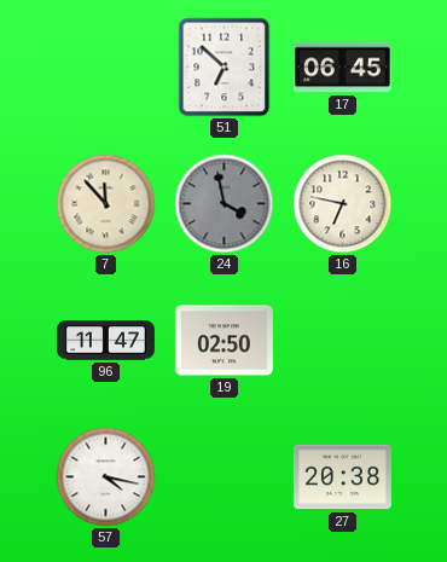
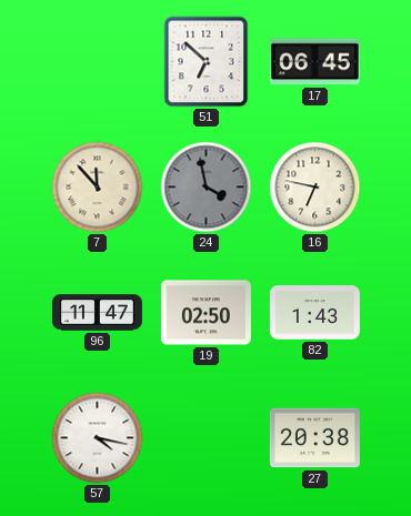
82: none -> 1:43 (314, 313)
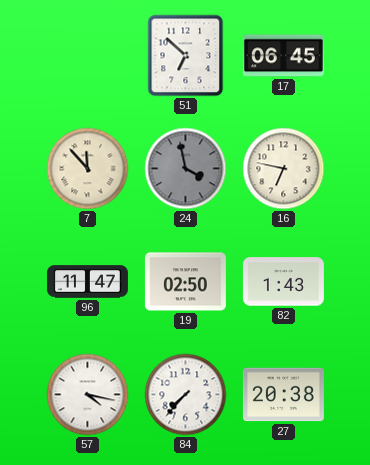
84: none -> 7:37 (186, 395)
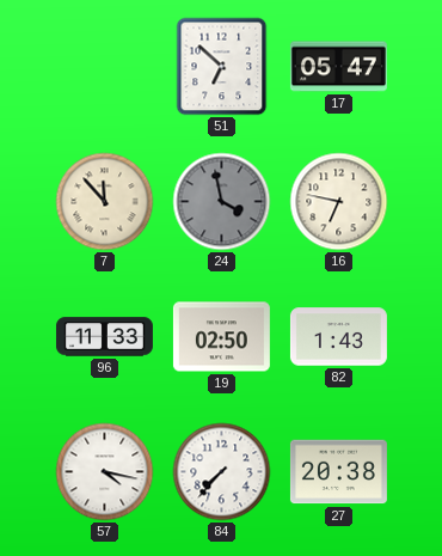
17: 06:45 -> 05:47 (338, 67)
96: 11:47 -> 11:33 (104, 337)
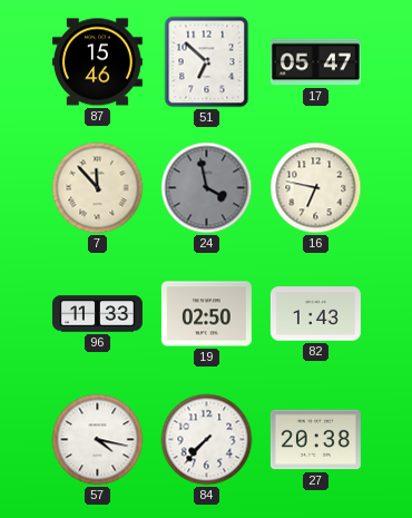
87: none -> 15:46 (97, 62)
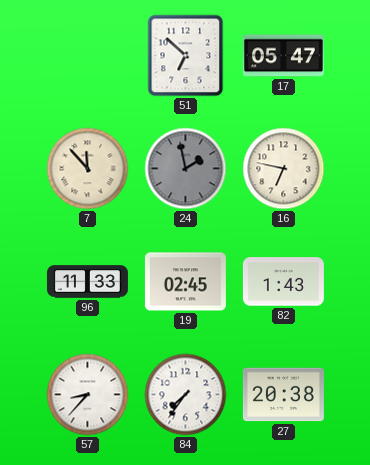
87: 15:46 -> none (97, 62)
24: 3:58 -> 1:58 (186, 169)
19: 02:50 -> 02:45 (185, 282)
57: 4:17 -> 8:37 (88, 395)
84: 7:37 -> 7:36 (186, 395)
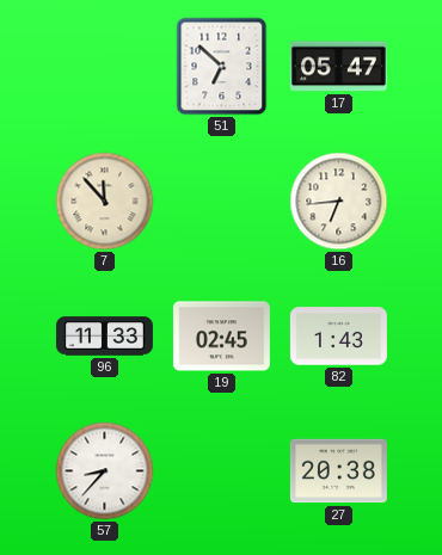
24: 1:58 -> none (186, 169)
16: 6:47 -> 6:44 (339, 202)
84: 7:36 -> none (186, 395)
